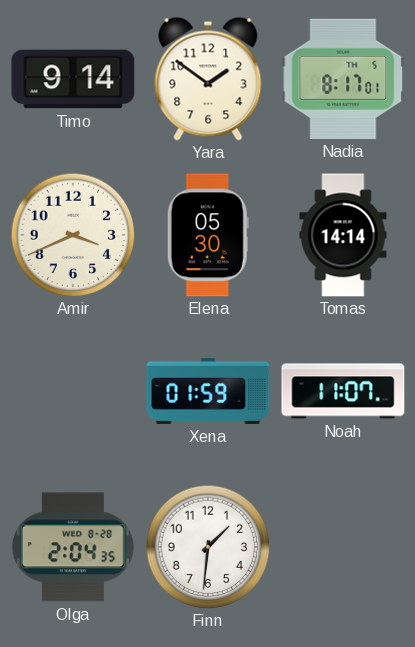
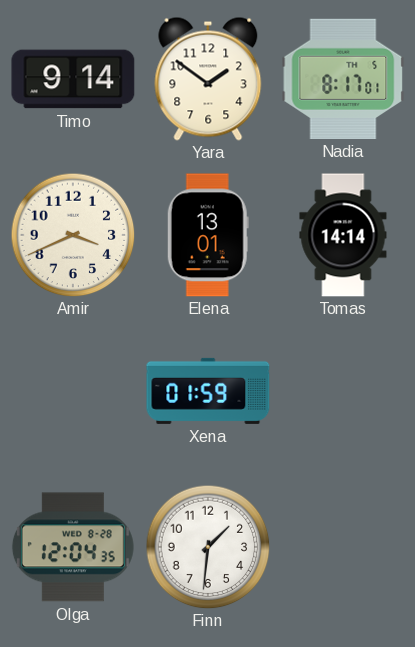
Elena: 05:30 -> 13:01 (208, 235)
Noah: 11:07 -> none (343, 391)
Olga: 2:04 -> 12:04 (73, 547)
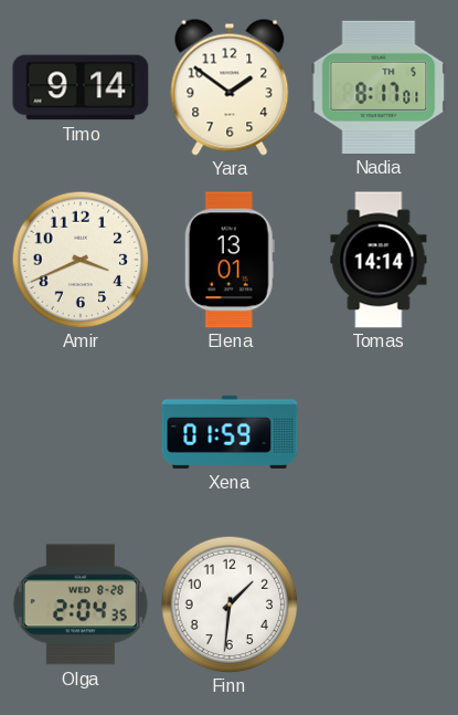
Olga: 12:04 -> 2:04 (81, 604)
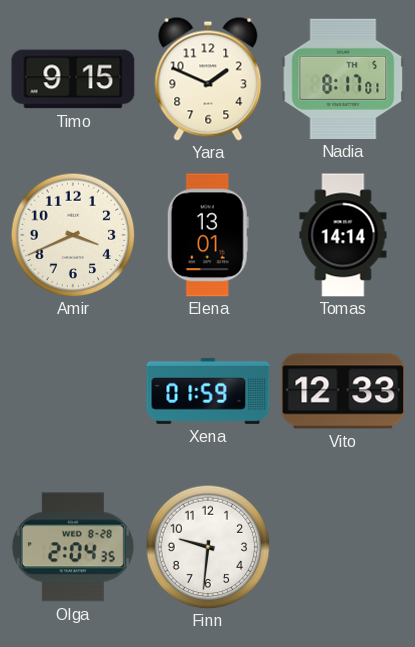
Timo: 9:14 -> 9:15 (73, 79)
Yara: 1:51 -> 1:49 (208, 79)
Vito: none -> 12:33 (343, 391)
Finn: 1:31 -> 9:31 (208, 547)
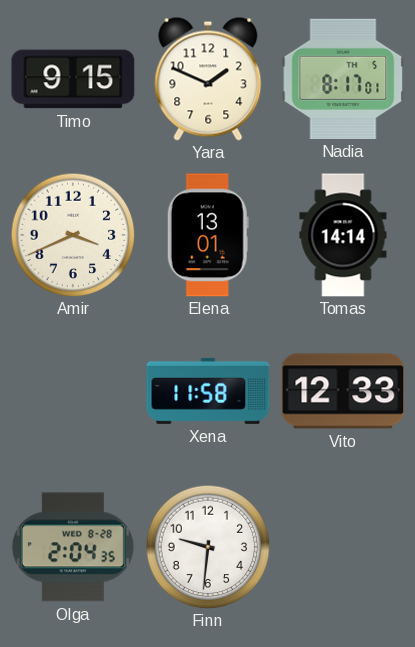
Xena: 01:59 -> 11:58 (208, 391)
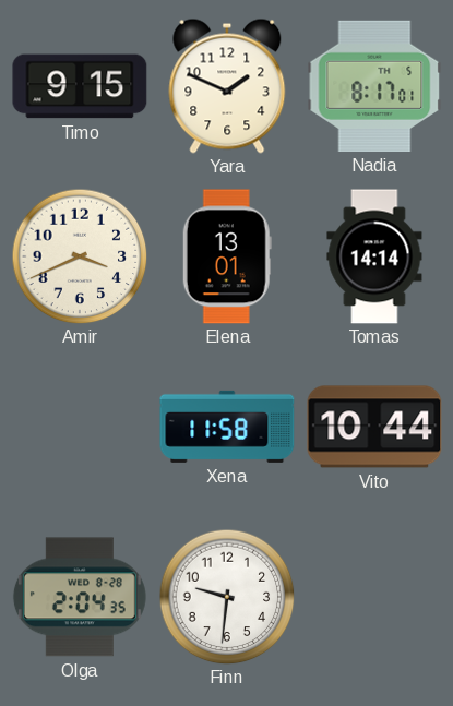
Vito: 12:33 -> 10:44 (374, 427)
